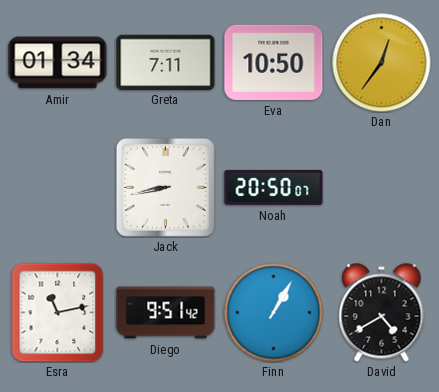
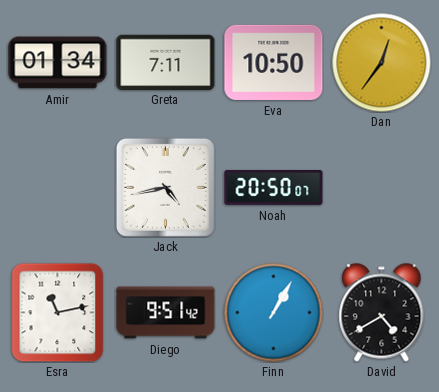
Jack: 8:43 -> 4:43 (165, 187)
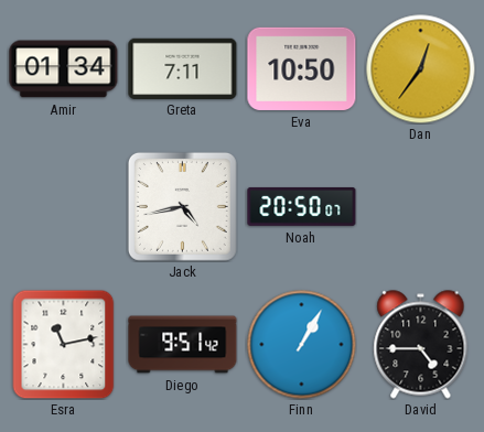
David: 4:40 -> 4:45 (421, 345)
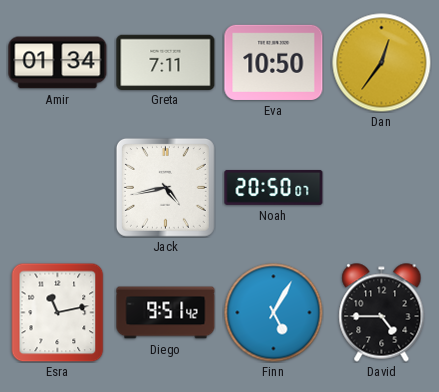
Finn: 1:05 -> 5:05 (274, 313)
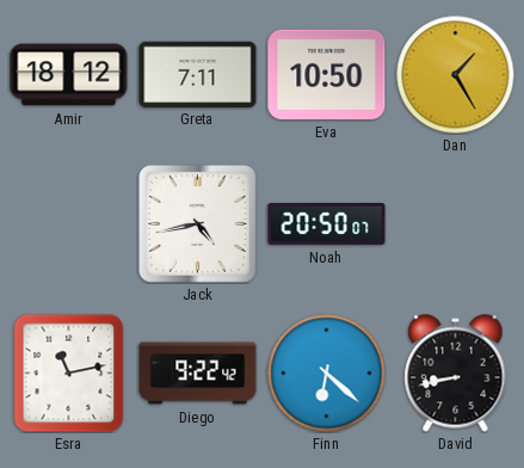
Amir: 01:34 -> 18:12 (69, 75)
Dan: 12:36 -> 1:25 (456, 75)
Diego: 9:51 -> 9:22 (198, 374)
Finn: 5:05 -> 6:22 (327, 374)
David: 4:45 -> 8:43 (456, 374)
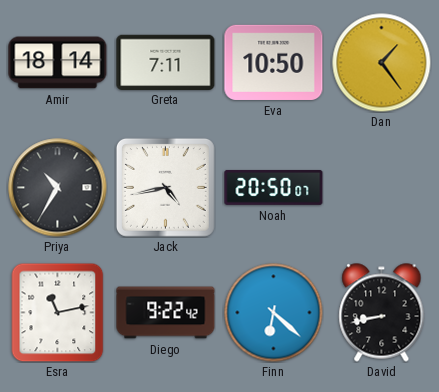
Amir: 18:12 -> 18:14 (58, 63)
Dan: 1:25 -> 1:24 (382, 63)
Priya: none -> 10:35 (58, 188)
